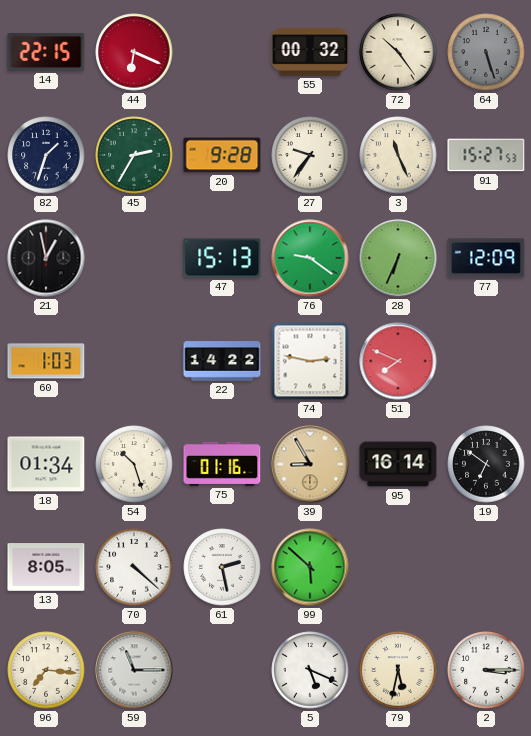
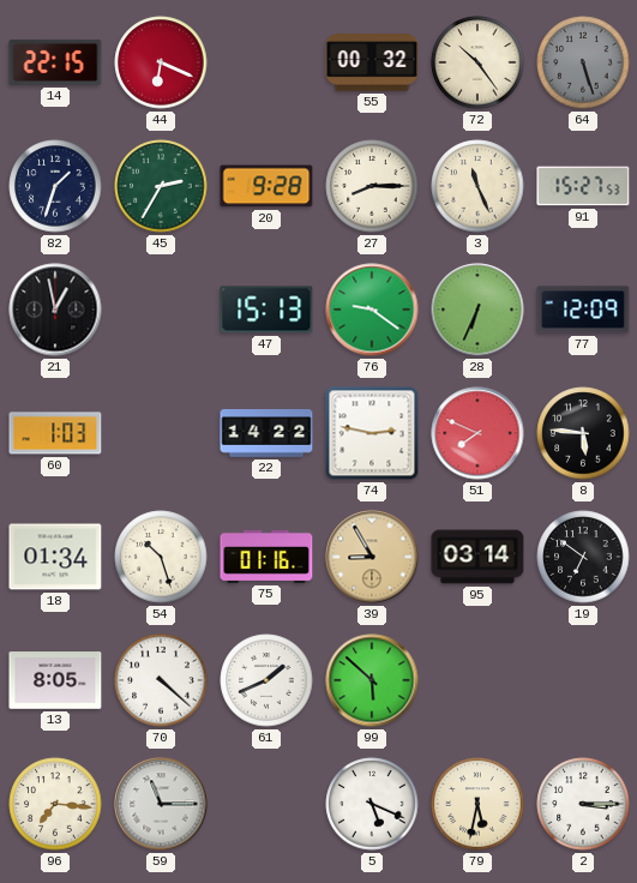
27: 9:36 -> 8:15 (372, 186)
8: none -> 5:46 (583, 433)
95: 16:14 -> 03:14 (477, 557)
61: 2:28 -> 1:41 (266, 680)
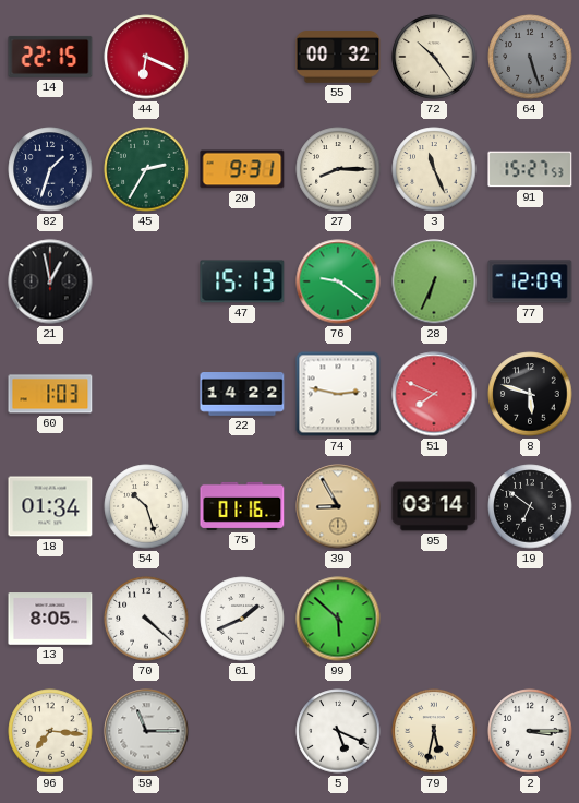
20: 9:28 -> 9:31 (242, 169)
8: 5:46 -> 5:48 (530, 394)
